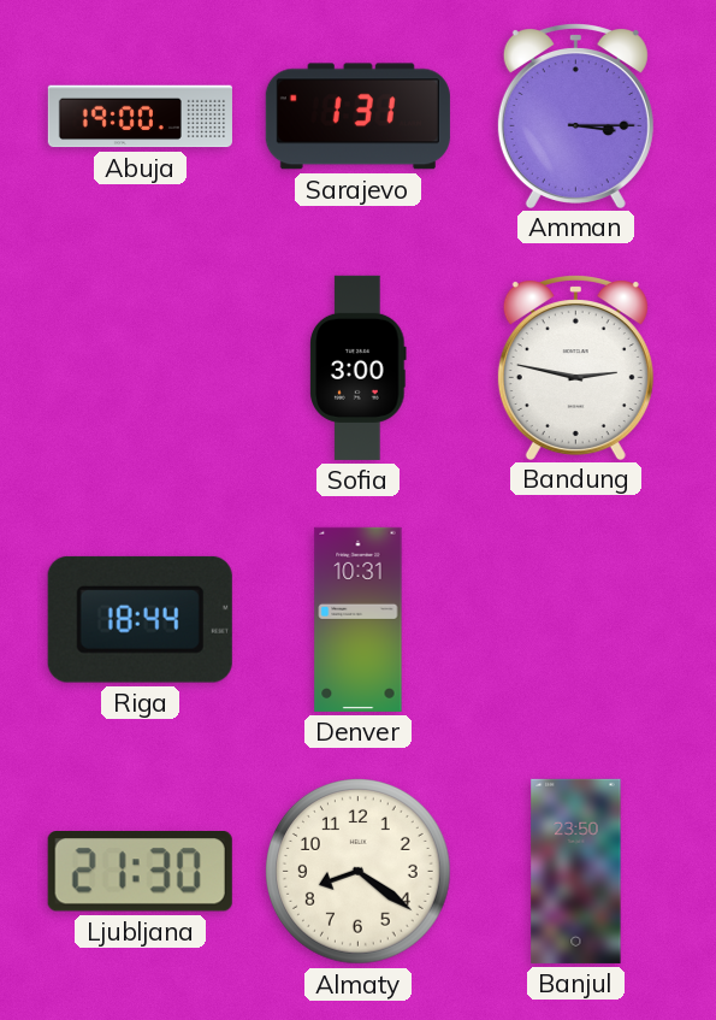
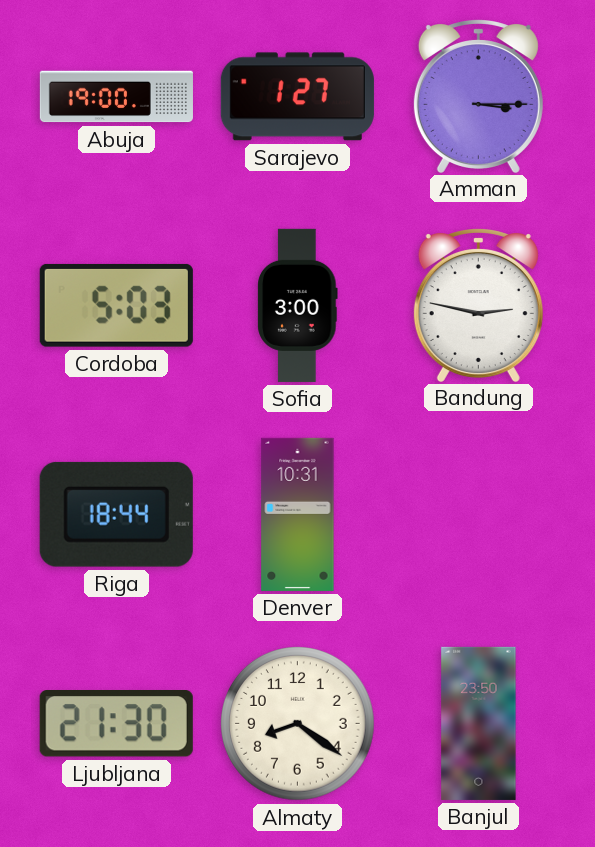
Sarajevo: 1:31 -> 1:27 (297, 97)
Cordoba: none -> 5:03 (116, 305)
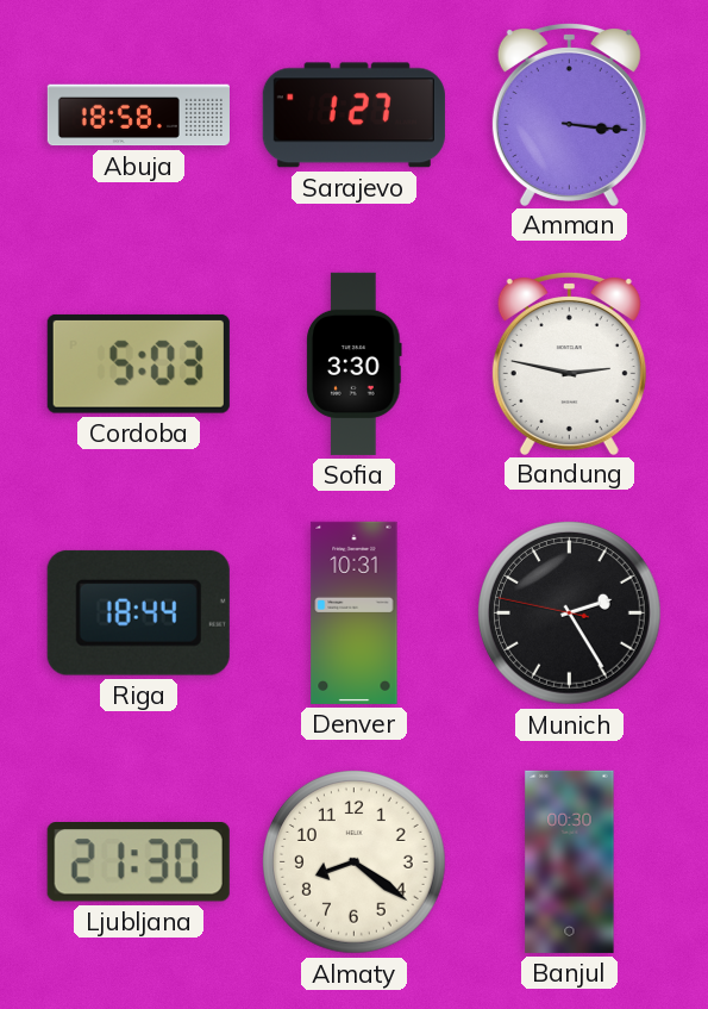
Abuja: 19:00 -> 18:58 (138, 116)
Amman: 3:15 -> 3:16 (569, 114)
Sofia: 3:00 -> 3:30 (355, 363)
Munich: none -> 2:24 (570, 614)
Banjul: 23:50 -> 00:30 (570, 861)
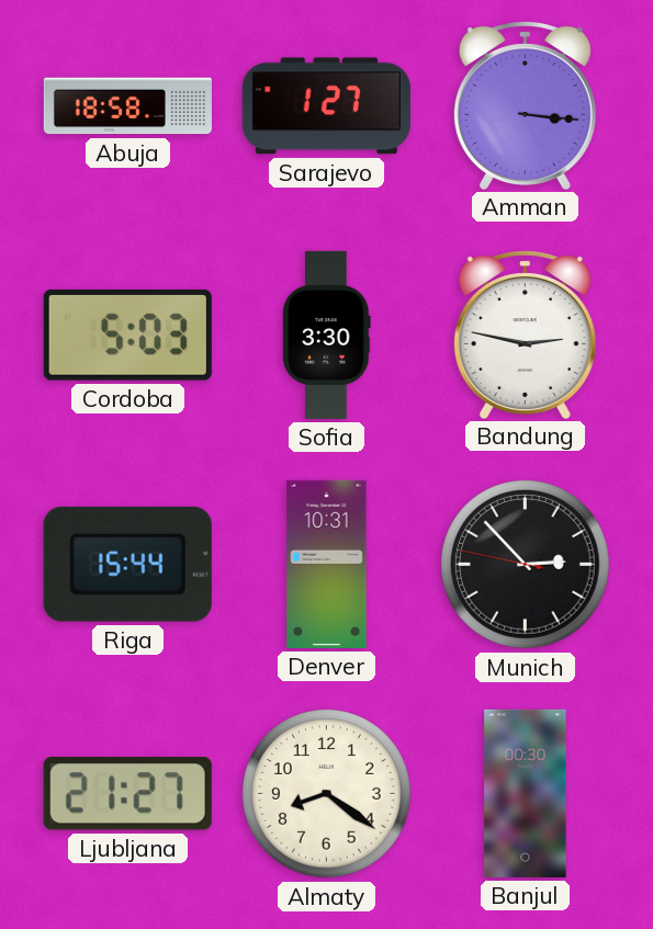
Riga: 18:44 -> 15:44 (127, 564)
Munich: 2:24 -> 2:52 (526, 565)
Ljubljana: 21:30 -> 21:27 (127, 794)
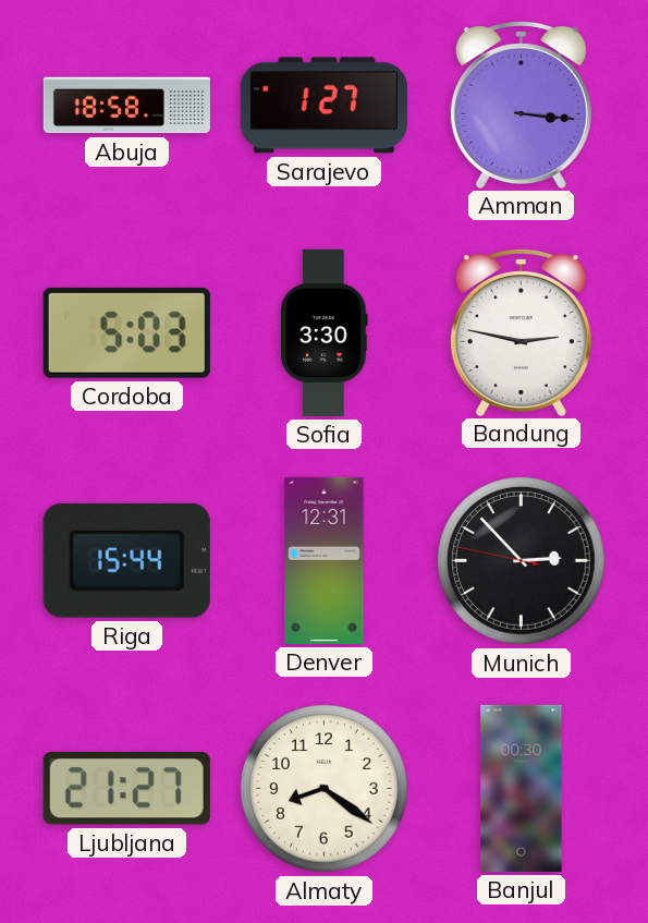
Denver: 10:31 -> 12:31 (325, 560)
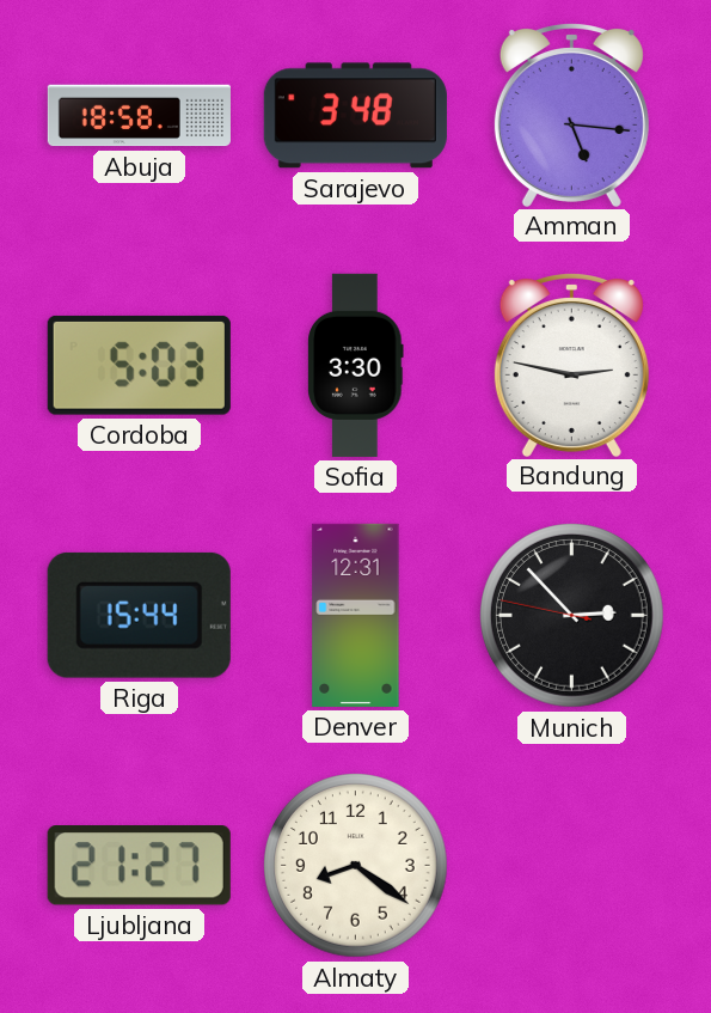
Sarajevo: 1:27 -> 3:48 (355, 116)
Amman: 3:16 -> 5:16 (571, 115)
Banjul: 00:30 -> none (522, 788)
